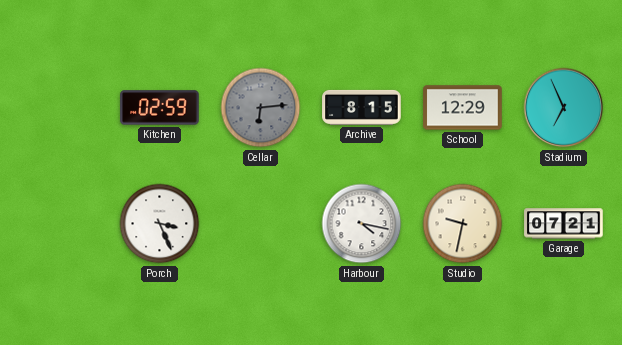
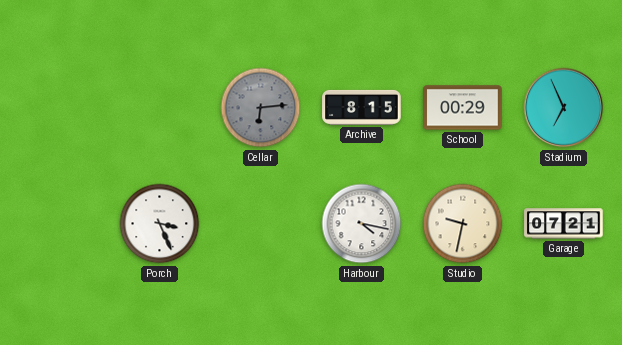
Kitchen: 02:59 -> none (160, 108)
School: 12:29 -> 00:29 (463, 108)
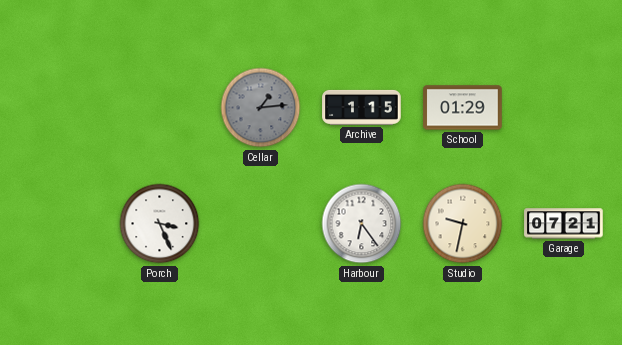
Cellar: 6:14 -> 1:14 (261, 108)
Archive: 8:15 -> 1:15 (362, 107)
School: 00:29 -> 01:29 (463, 108)
Stadium: 6:56 -> none (564, 108)
Harbour: 4:17 -> 6:24 (362, 224)
